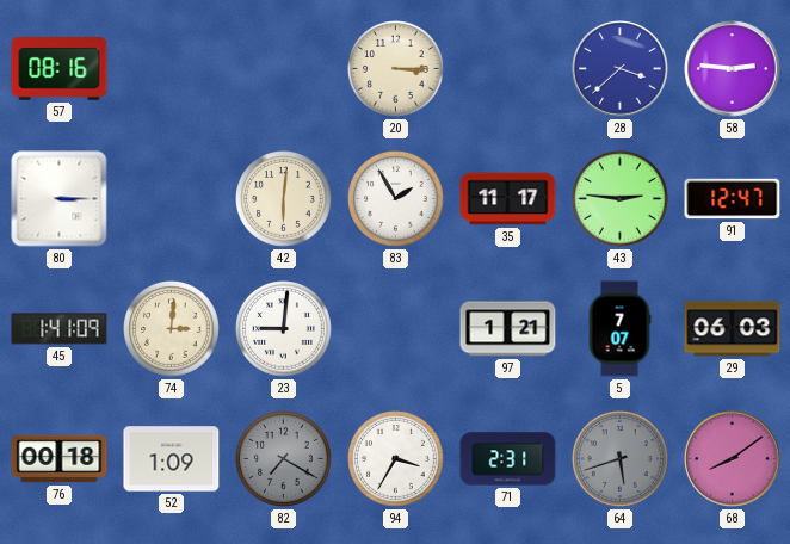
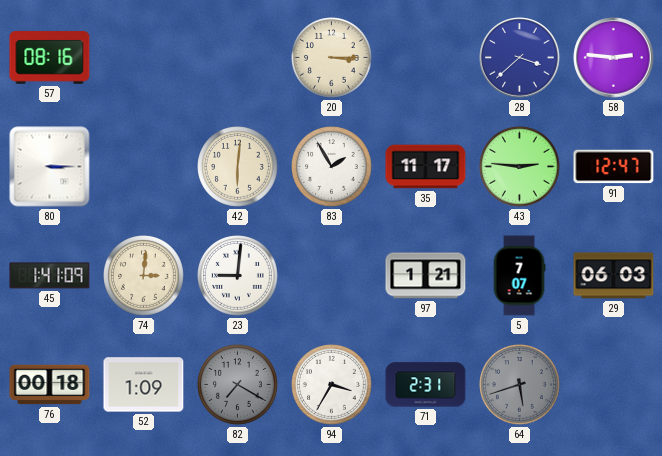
68: 8:09 -> none (733, 459)
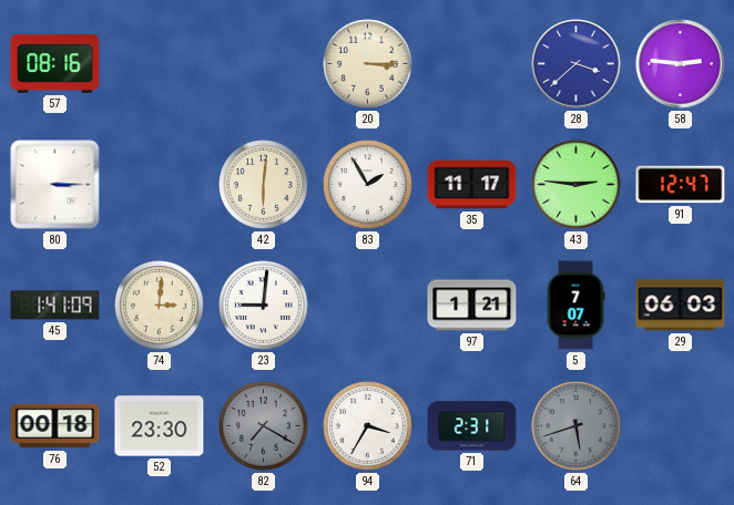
52: 1:09 -> 23:30 (160, 426)
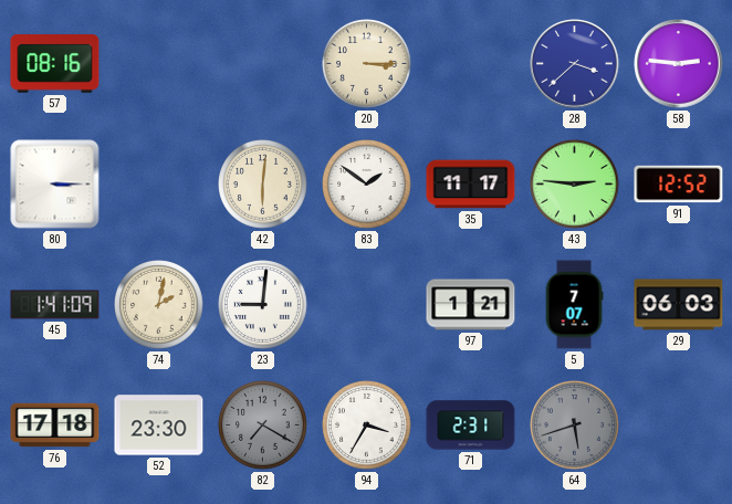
83: 1:55 -> 1:51 (367, 185)
91: 12:47 -> 12:52 (679, 185)
74: 3:01 -> 2:02 (159, 305)
76: 00:18 -> 17:18 (55, 426)
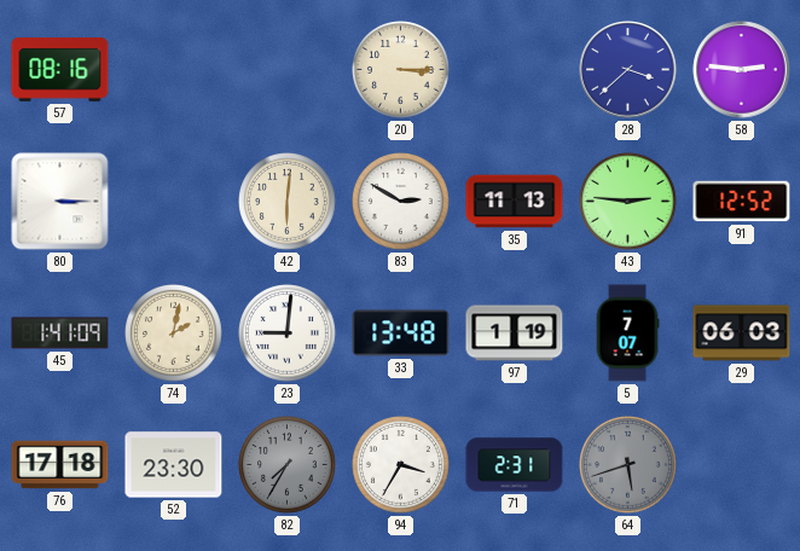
83: 1:51 -> 2:50 (401, 202)
35: 11:17 -> 11:13 (515, 202)
33: none -> 13:48 (401, 333)
97: 1:21 -> 1:19 (515, 333)
82: 7:20 -> 7:35 (288, 465)
